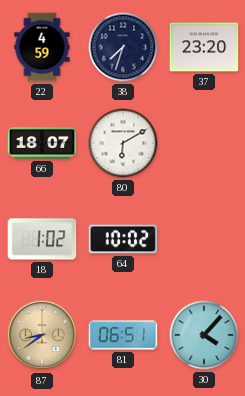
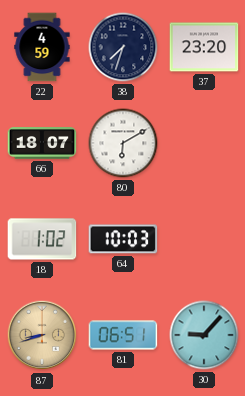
64: 10:02 -> 10:03 (123, 239)
87: 8:39 -> 8:42 (42, 335)
30: 4:07 -> 9:07 (204, 335)
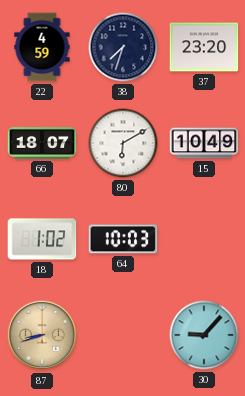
15: none -> 10:49 (204, 143)
81: 06:51 -> none (123, 335)
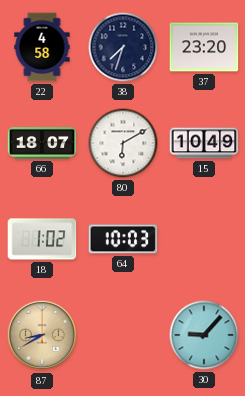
22: 4:59 -> 4:58 (42, 47)
87: 8:42 -> 8:40 (42, 335)
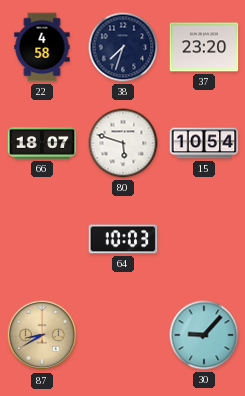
80: 6:10 -> 5:48 (123, 143)
15: 10:49 -> 10:54 (204, 143)
18: 1:02 -> none (42, 239)
